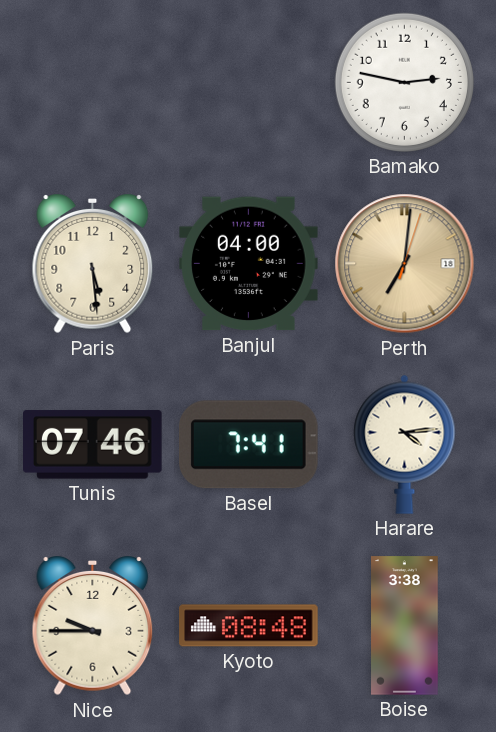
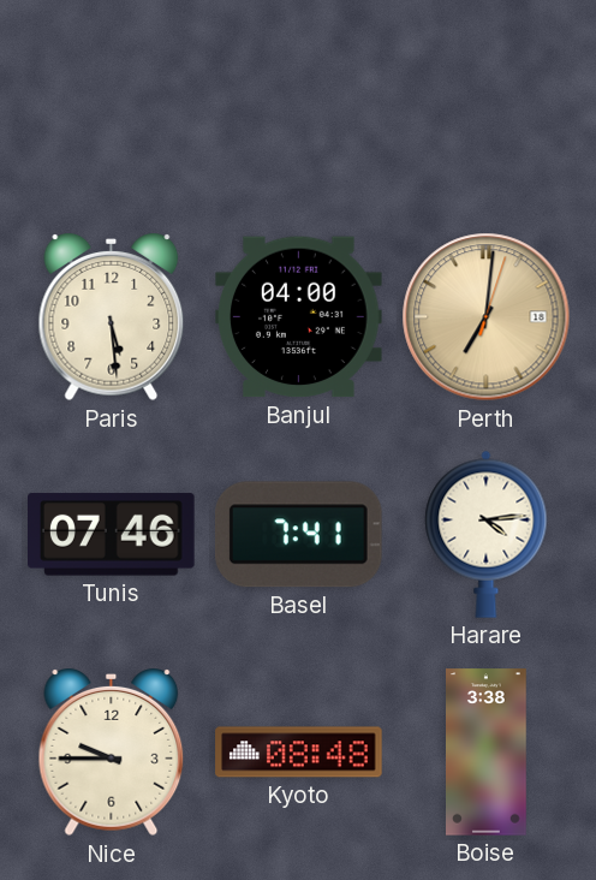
Bamako: 2:47 -> none (404, 82)
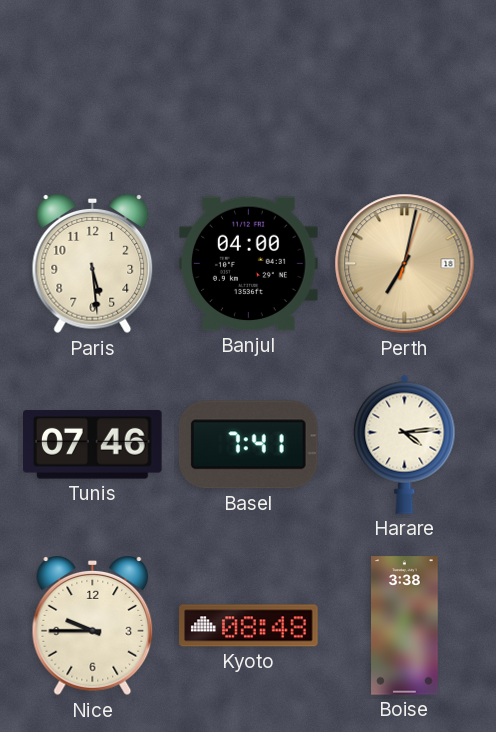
Perth: 7:01 -> 7:02 (405, 264)
